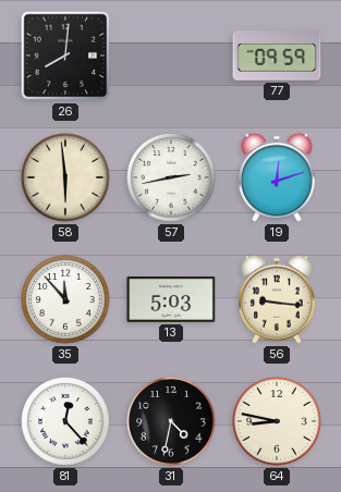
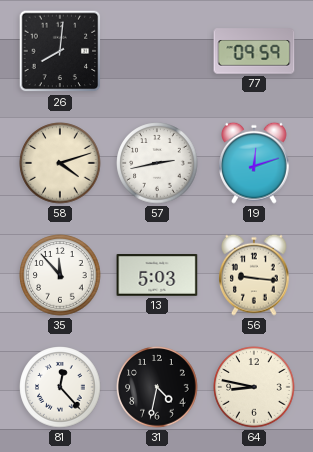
58: 5:59 -> 4:12 (60, 163)
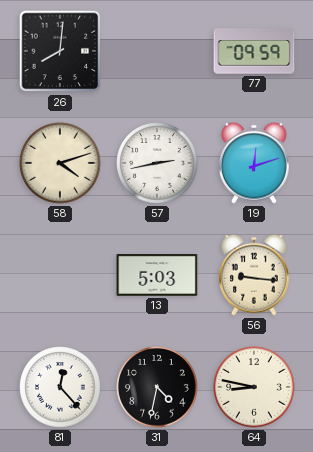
35: 11:53 -> none (60, 275)
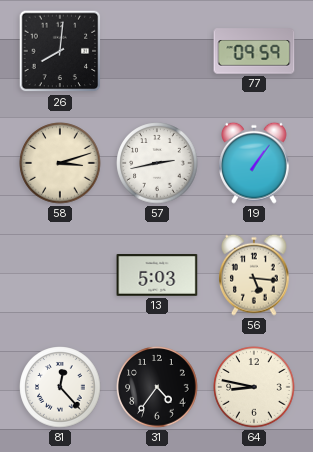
58: 4:12 -> 3:12 (60, 163)
19: 12:12 -> 1:06 (255, 163)
56: 9:16 -> 5:16 (255, 275)
31: 4:32 -> 4:36 (157, 387)
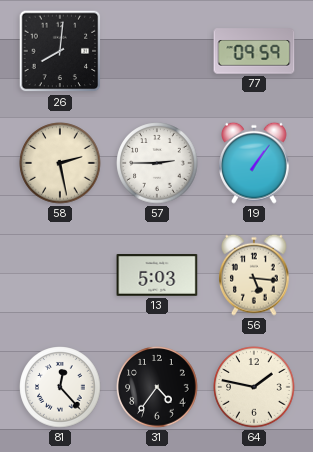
58: 3:12 -> 2:28 (60, 163)
57: 2:43 -> 2:45 (157, 163)
64: 8:47 -> 1:47 (254, 387)
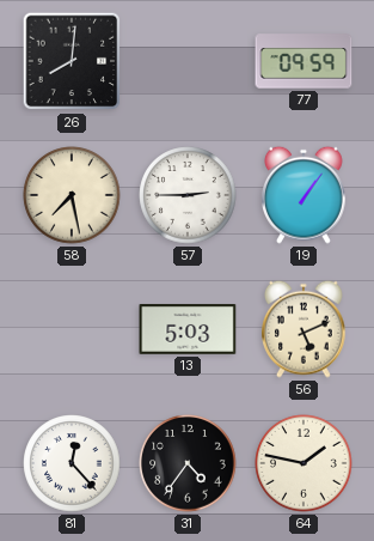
58: 2:28 -> 7:28 (72, 195)
56: 5:16 -> 5:11 (305, 329)
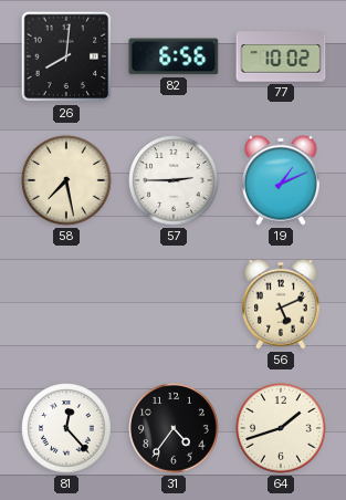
82: none -> 6:56 (174, 56)
77: 09:59 -> 10:02 (281, 56)
19: 1:06 -> 1:11 (282, 180)
13: 5:03 -> none (188, 330)
64: 1:47 -> 1:42 (281, 428)
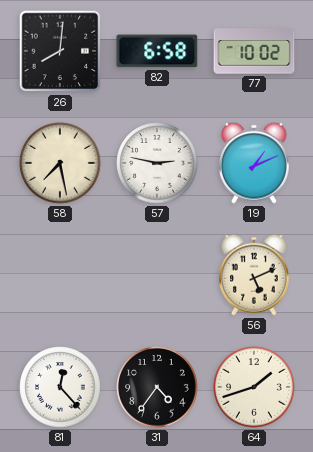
82: 6:56 -> 6:58 (157, 51)
57: 2:45 -> 2:47 (157, 163)
